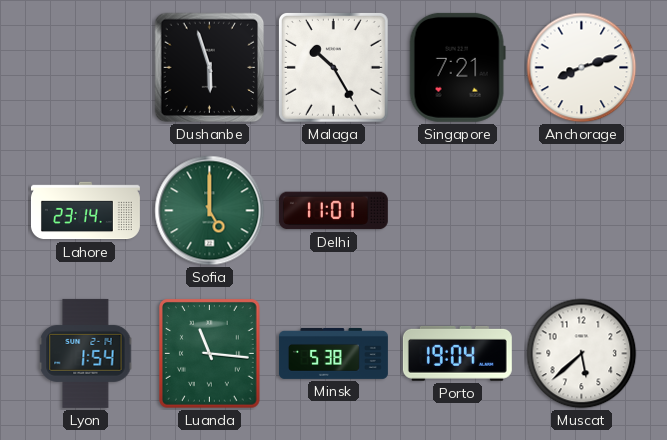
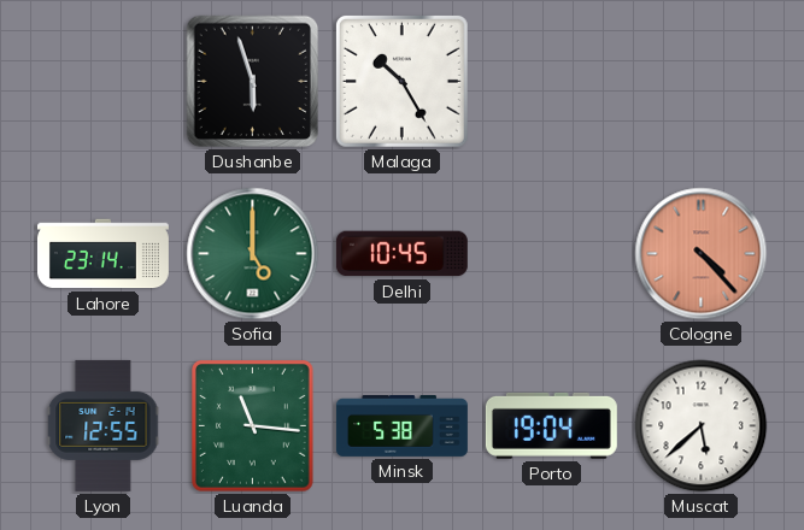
Singapore: 7:21 -> none (457, 67)
Anchorage: 8:12 -> none (582, 68)
Delhi: 11:01 -> 10:45 (401, 254)
Cologne: none -> 4:23 (702, 254)
Lyon: 1:54 -> 12:55 (104, 425)
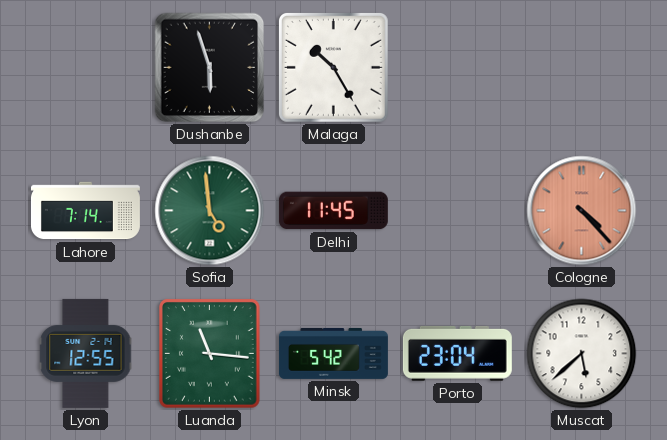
Lahore: 23:14 -> 7:14 (85, 211)
Sofia: 5:00 -> 4:59 (210, 211)
Delhi: 10:45 -> 11:45 (333, 211)
Minsk: 5:38 -> 5:42 (333, 354)
Porto: 19:04 -> 23:04 (457, 353)
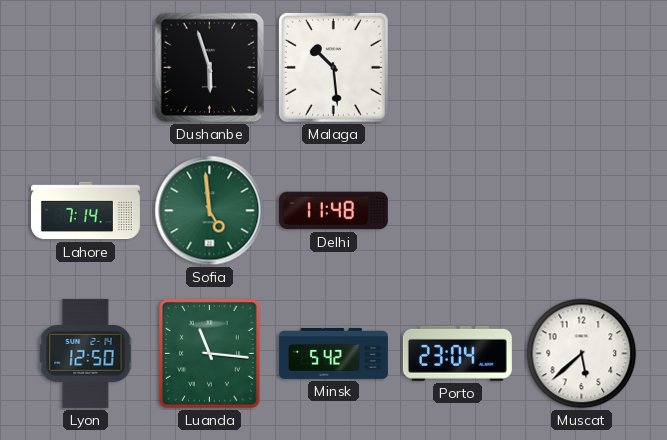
Malaga: 10:25 -> 10:29 (333, 67)
Delhi: 11:45 -> 11:48 (333, 211)
Cologne: 4:23 -> none (582, 211)
Lyon: 12:55 -> 12:50 (86, 353)
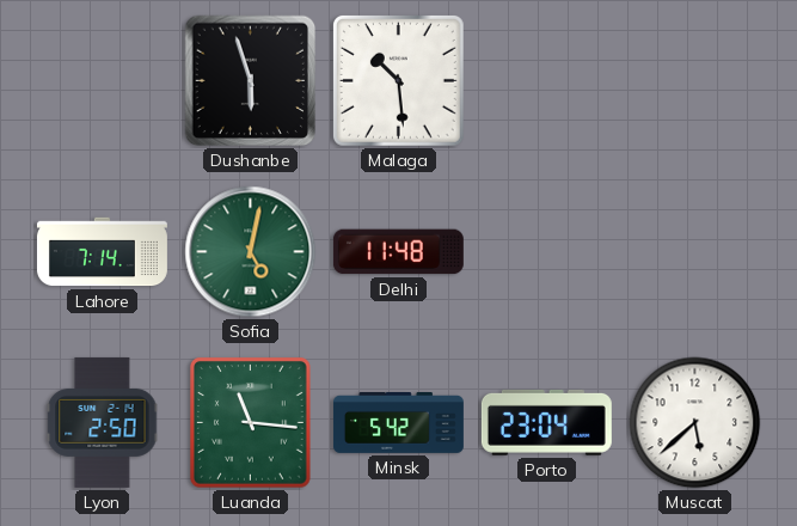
Sofia: 4:59 -> 5:02 (251, 252)
Lyon: 12:50 -> 2:50 (103, 422)
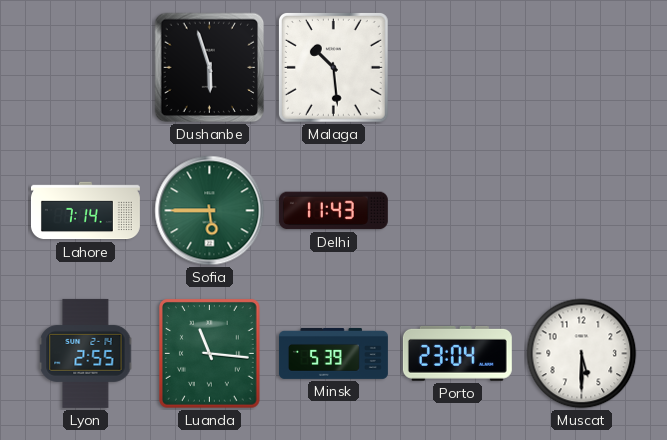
Sofia: 5:02 -> 5:45 (210, 211)
Delhi: 11:48 -> 11:43 (333, 211)
Lyon: 2:50 -> 2:55 (86, 353)
Minsk: 5:42 -> 5:39 (333, 354)
Muscat: 5:38 -> 5:30 (582, 354)
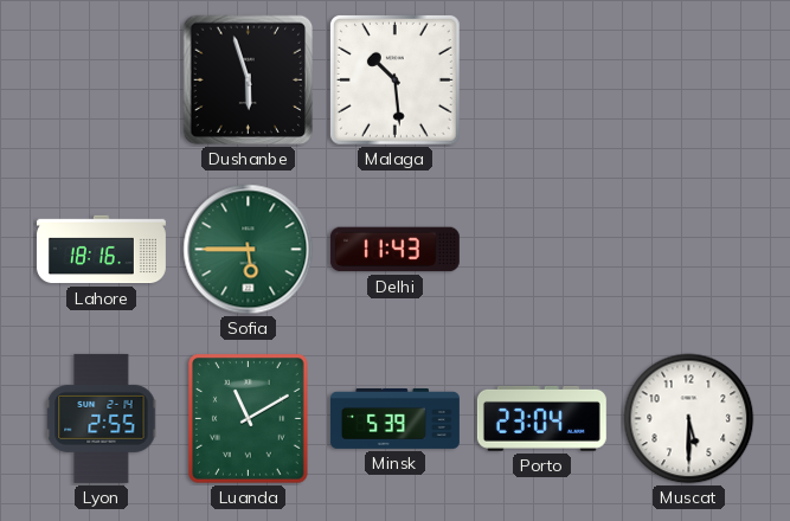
Lahore: 7:14 -> 18:16 (101, 250)
Luanda: 11:16 -> 11:10 (249, 419)
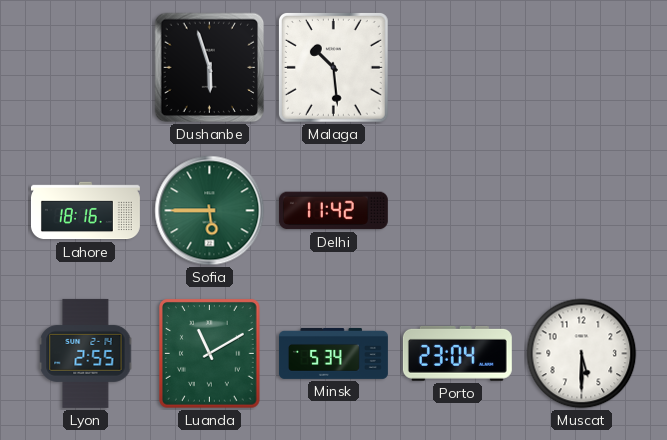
Delhi: 11:43 -> 11:42 (333, 211)
Minsk: 5:39 -> 5:34 (333, 354)
